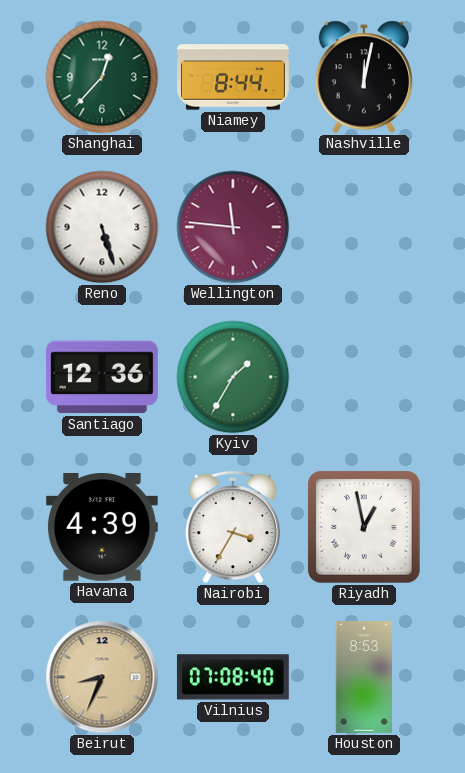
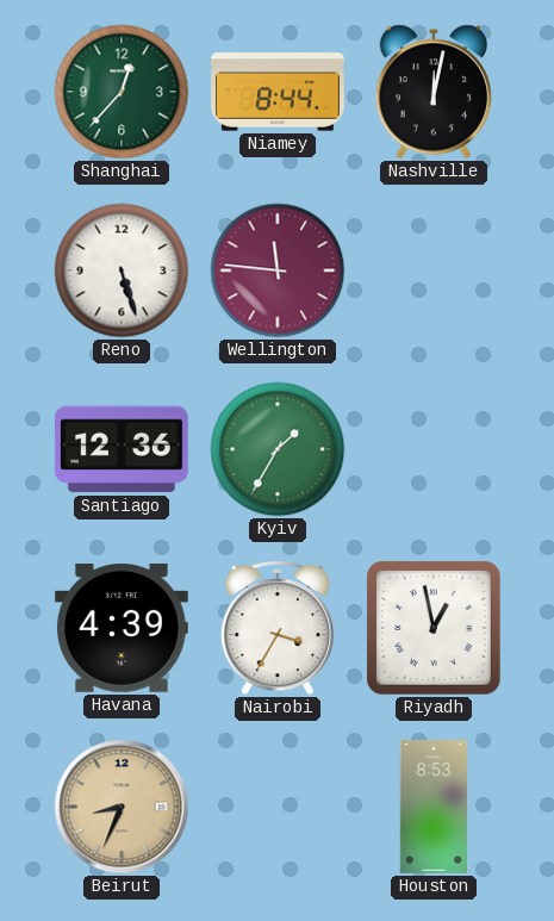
Vilnius: 07:08 -> none (233, 677)
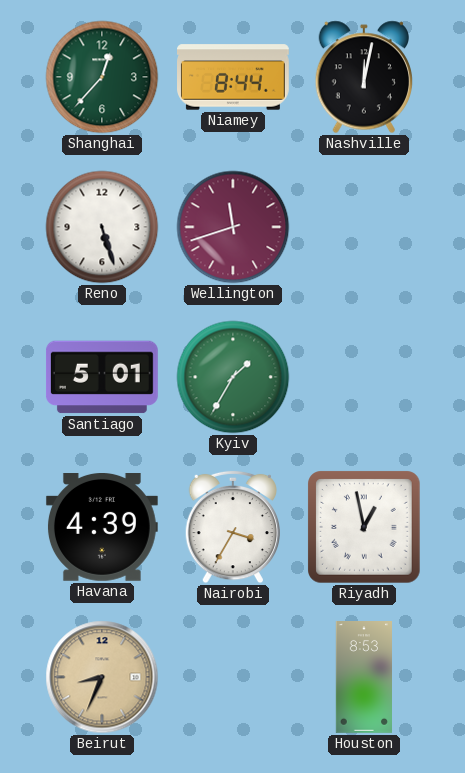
Wellington: 11:46 -> 11:42 (233, 227)
Santiago: 12:36 -> 5:01 (102, 377)
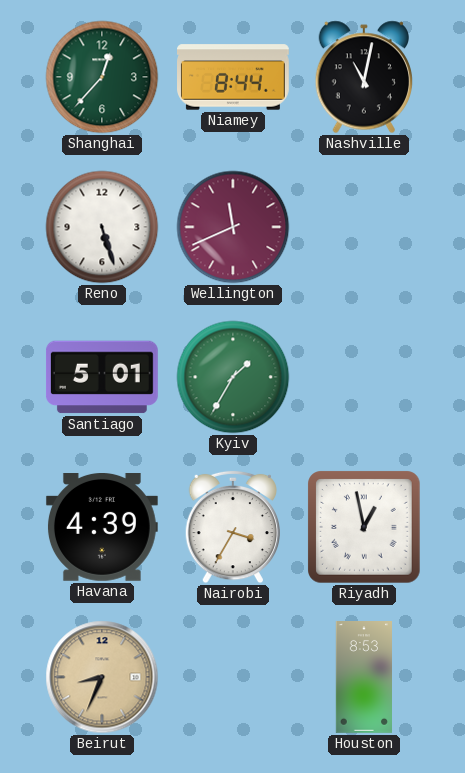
Nashville: 12:02 -> 11:02 (363, 77)
Wellington: 11:42 -> 11:41 (233, 227)
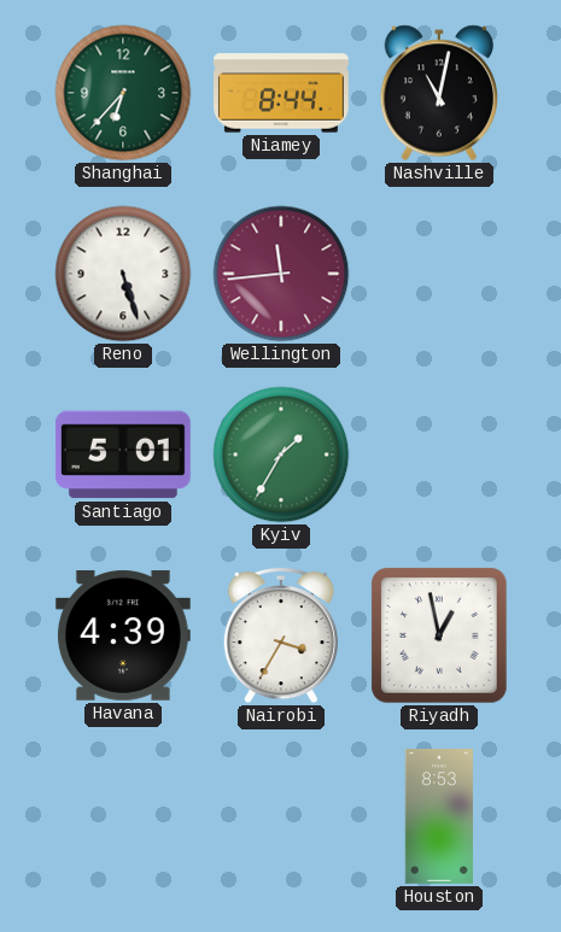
Shanghai: 12:37 -> 6:37 (123, 93)
Wellington: 11:41 -> 11:44 (281, 274)
Beirut: 8:34 -> none (102, 677)
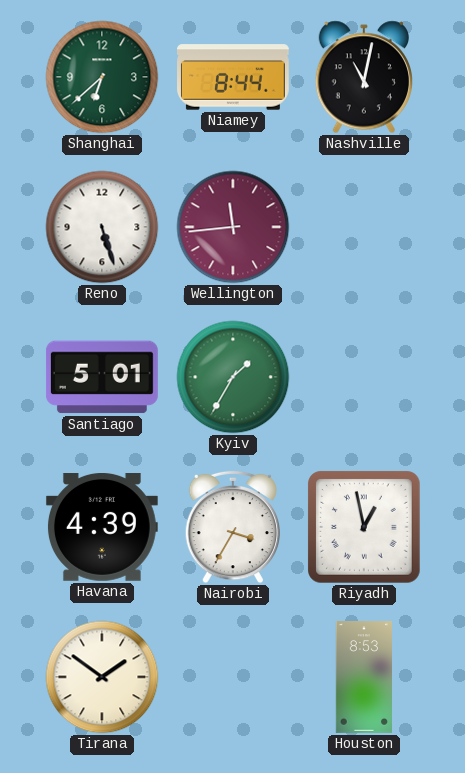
Shanghai: 6:37 -> 6:38 (102, 77)
Tirana: none -> 1:51 (102, 677)
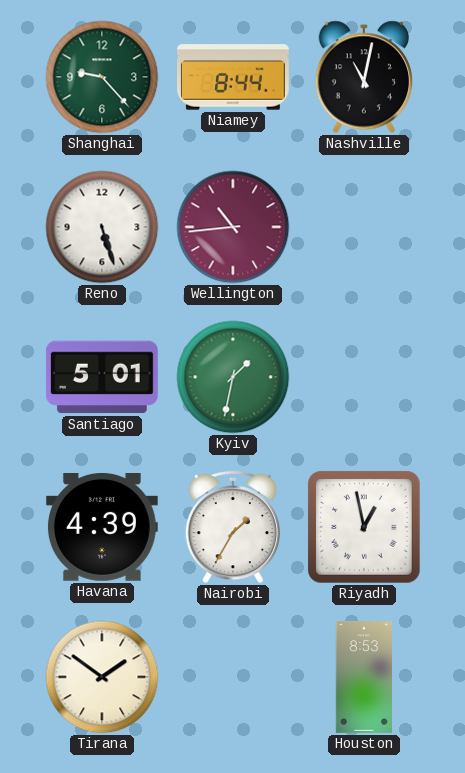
Shanghai: 6:38 -> 9:23 (102, 77)
Wellington: 11:44 -> 10:44 (233, 227)
Kyiv: 1:35 -> 1:32 (233, 377)
Nairobi: 3:35 -> 1:35 (232, 527)
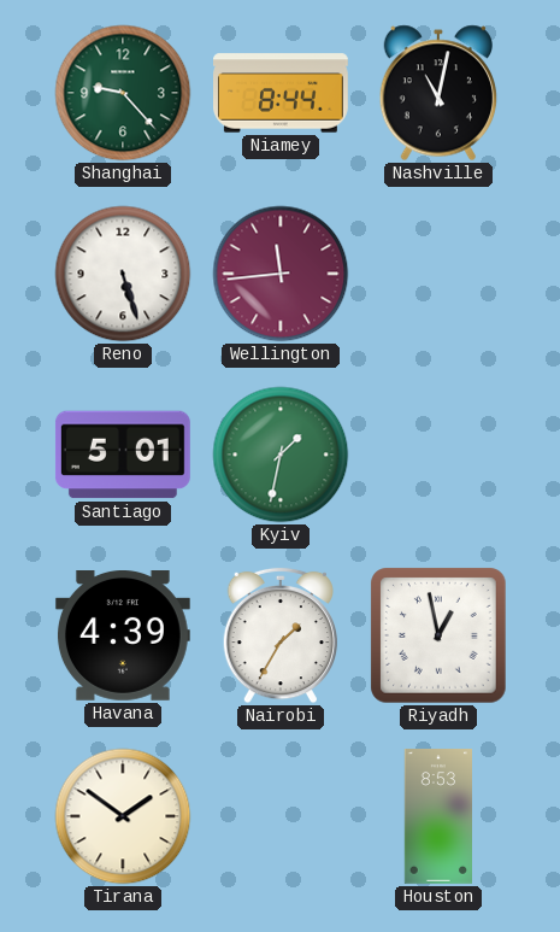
Wellington: 10:44 -> 11:44 (281, 274)
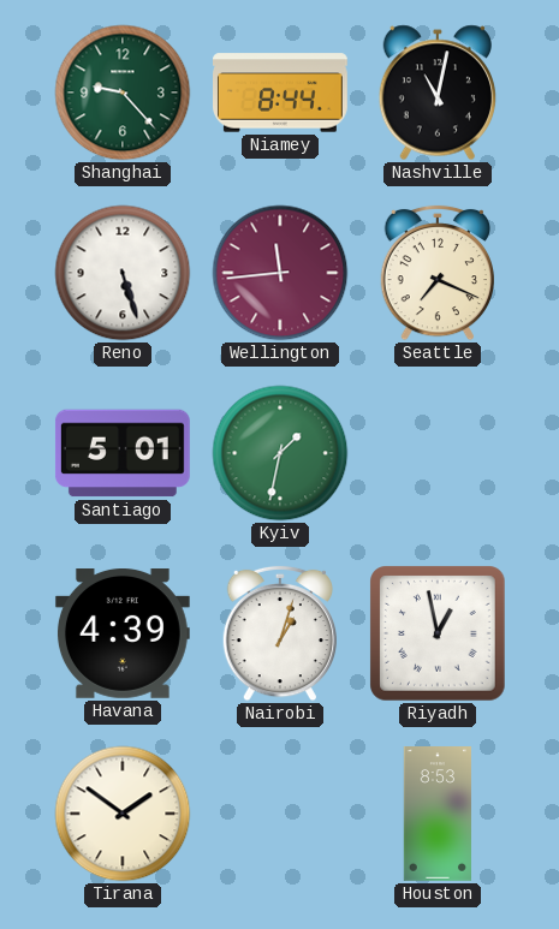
Seattle: none -> 7:19 (436, 273)
Nairobi: 1:35 -> 1:03 (279, 633)
